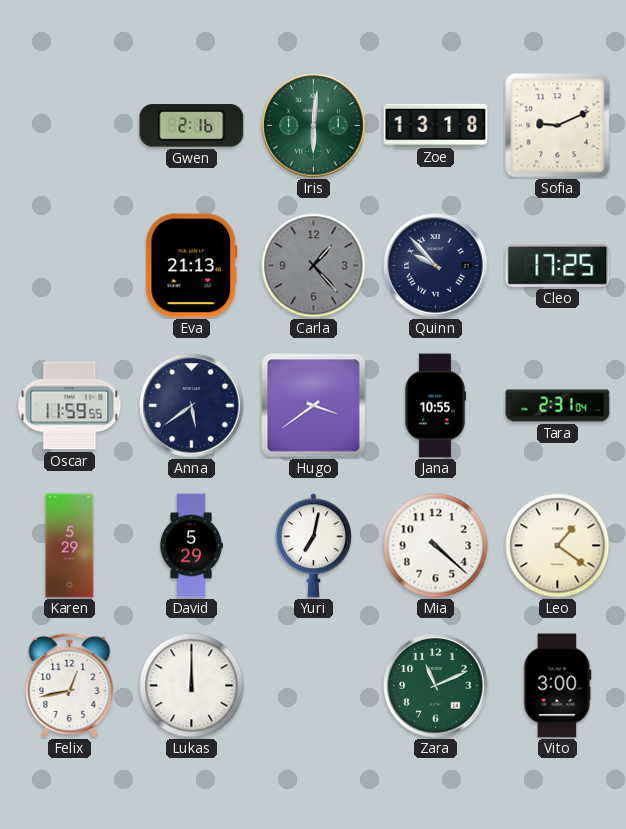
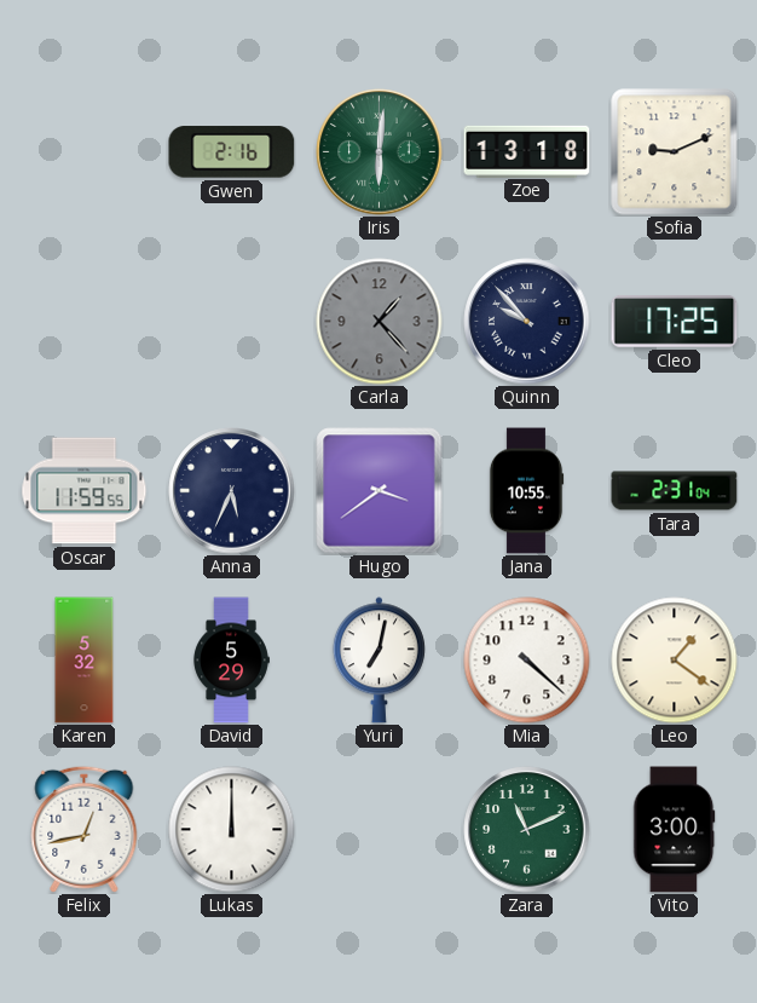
Eva: 21:13 -> none (192, 266)
Anna: 5:39 -> 5:34 (232, 491)
Karen: 5:29 -> 5:32 (85, 661)
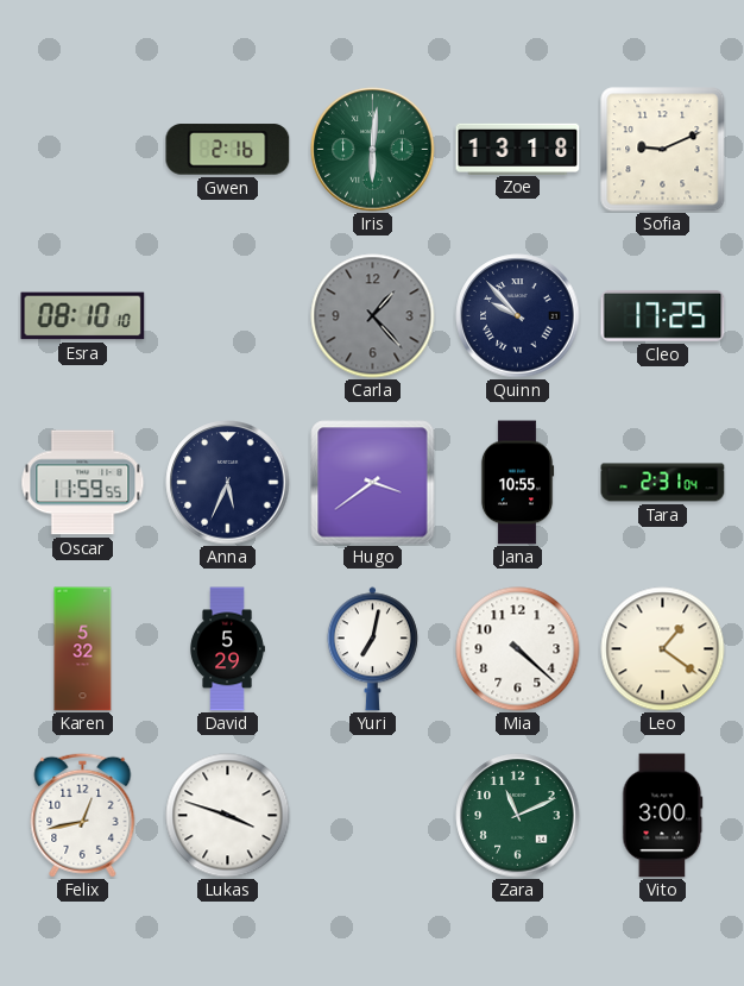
Esra: none -> 08:10 (83, 316)
Lukas: 12:00 -> 3:48 (228, 816)
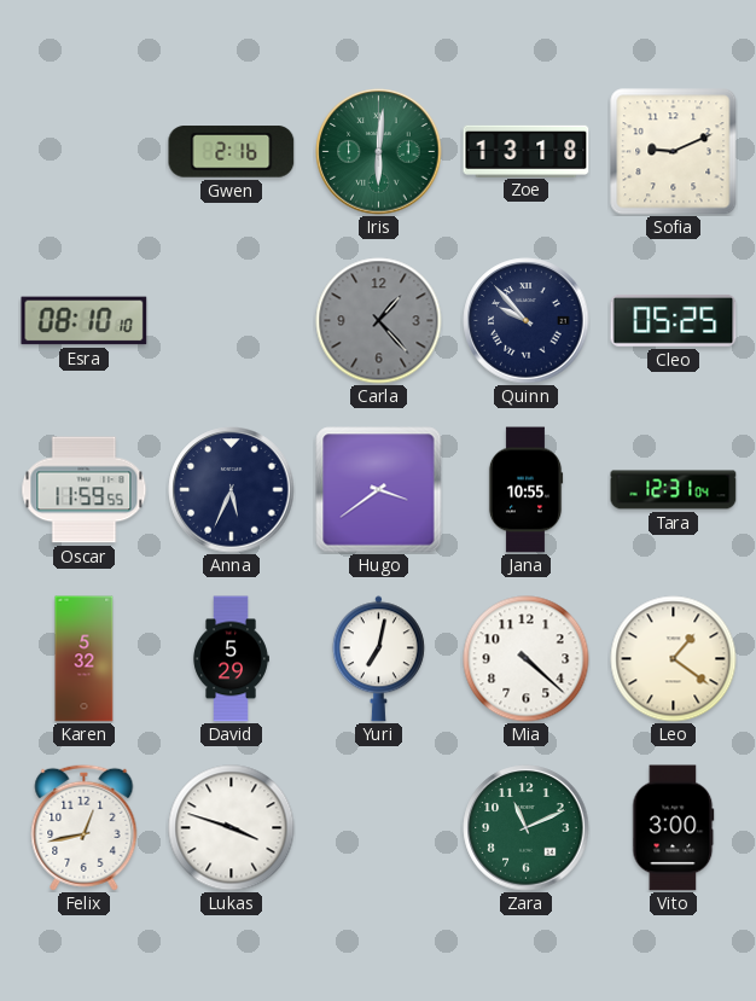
Cleo: 17:25 -> 05:25 (674, 320)
Tara: 2:31 -> 12:31 (674, 490)
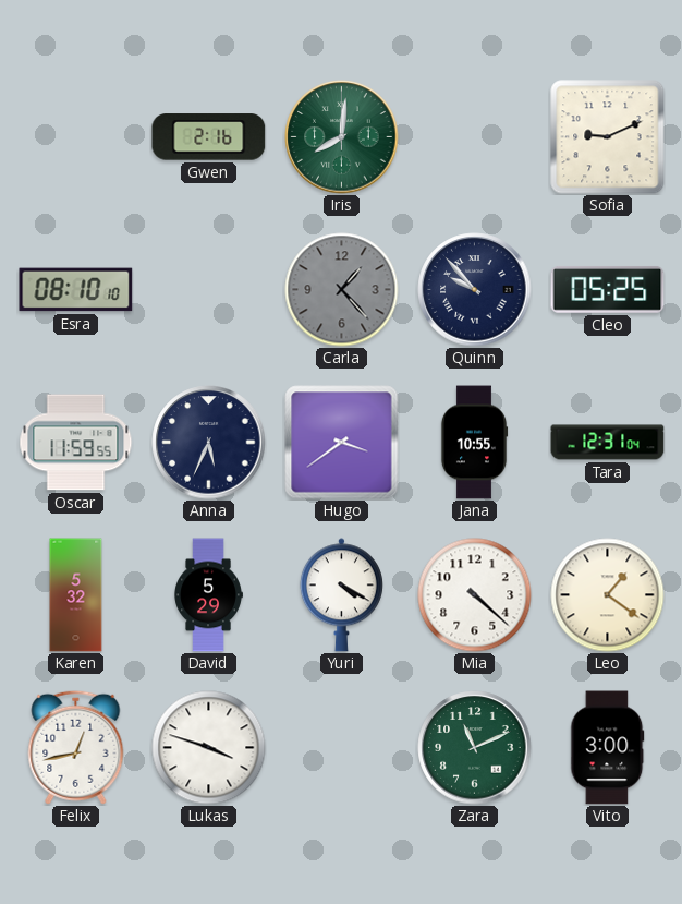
Iris: 6:01 -> 8:01 (342, 137)
Zoe: 13:18 -> none (527, 151)
Yuri: 7:02 -> 4:20 (341, 595)
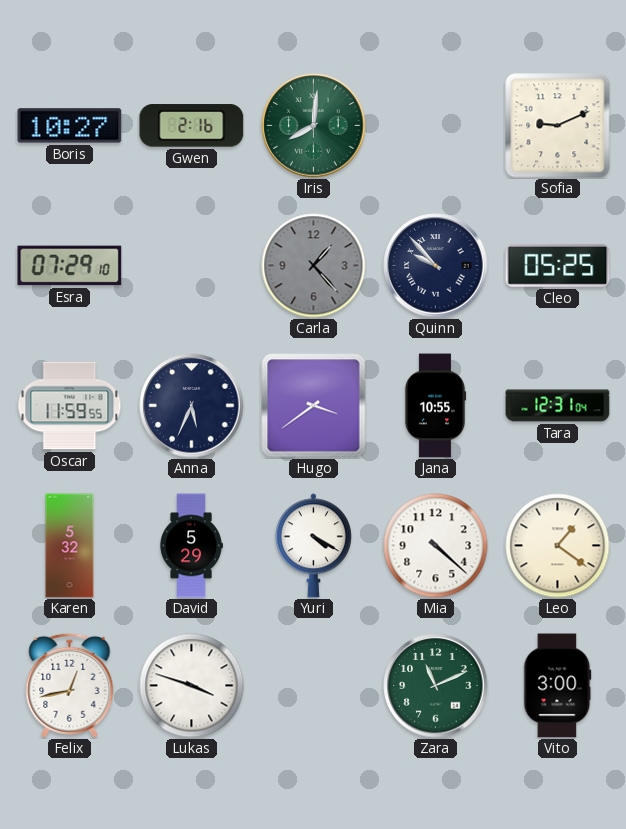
Boris: none -> 10:27 (70, 126)
Esra: 08:10 -> 07:29 (70, 266)
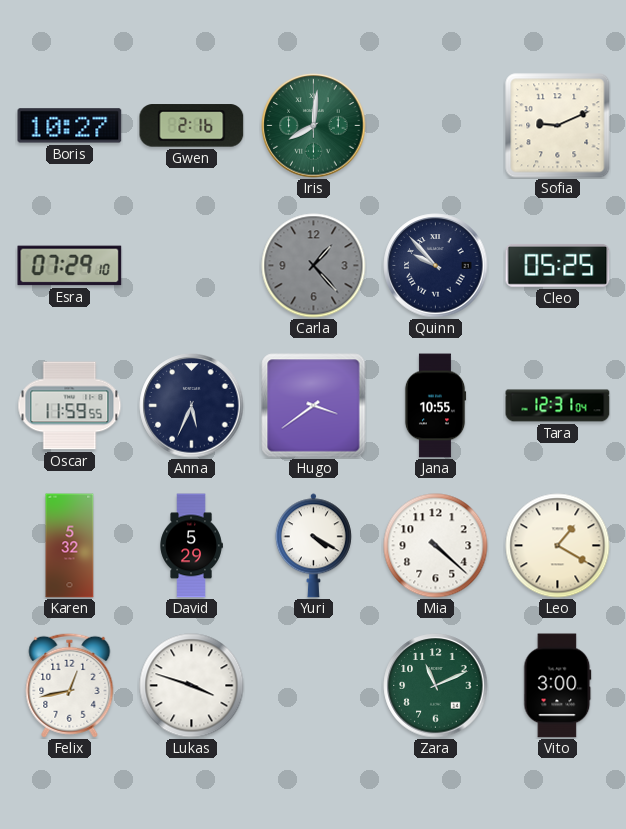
Leo: 1:21 -> 1:20 (558, 546)
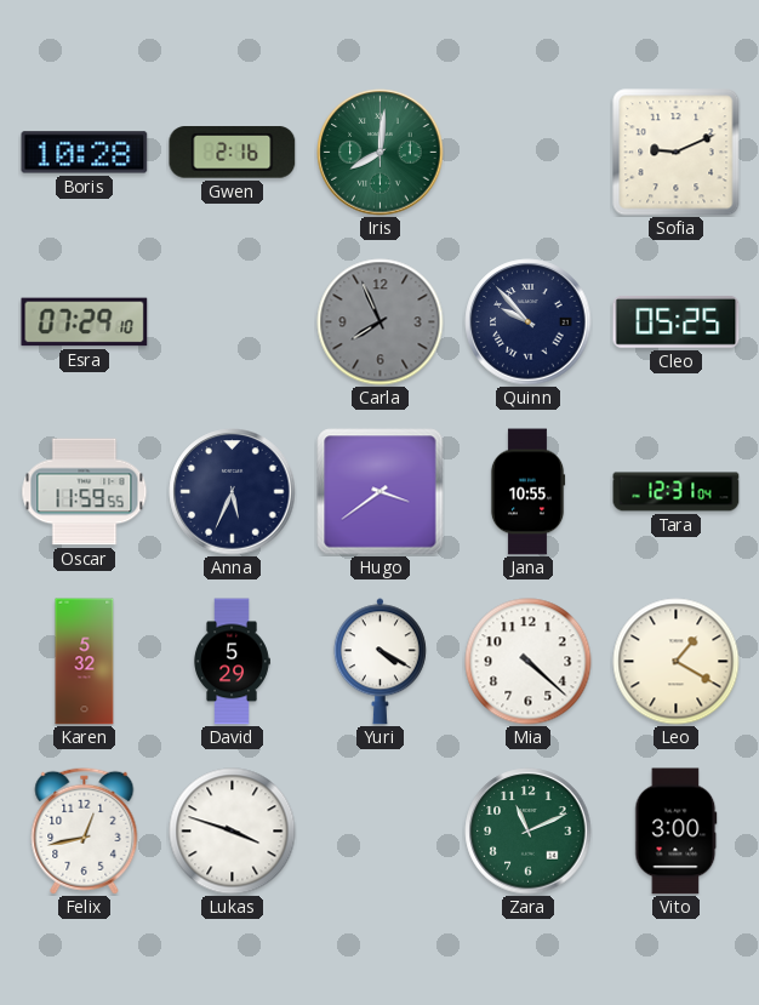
Boris: 10:27 -> 10:28 (85, 153)
Carla: 1:23 -> 7:56 (381, 322)
